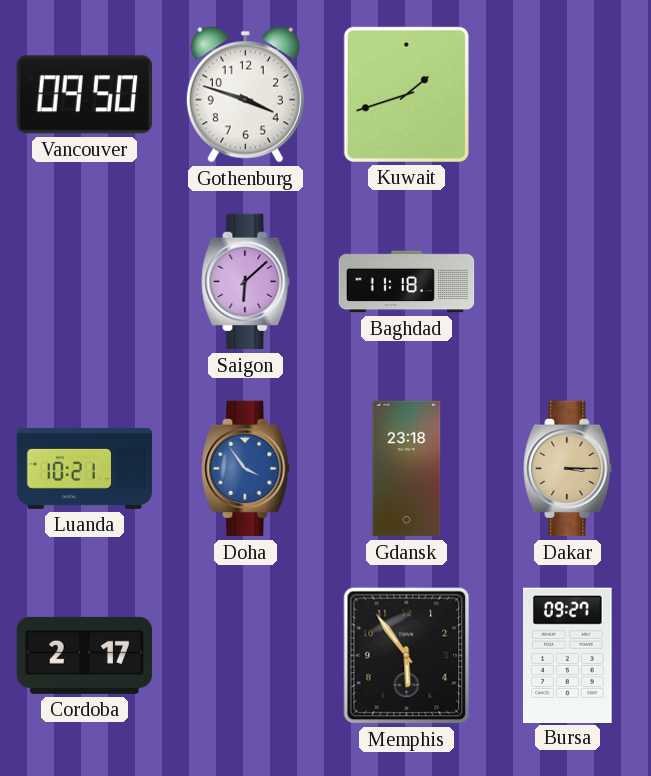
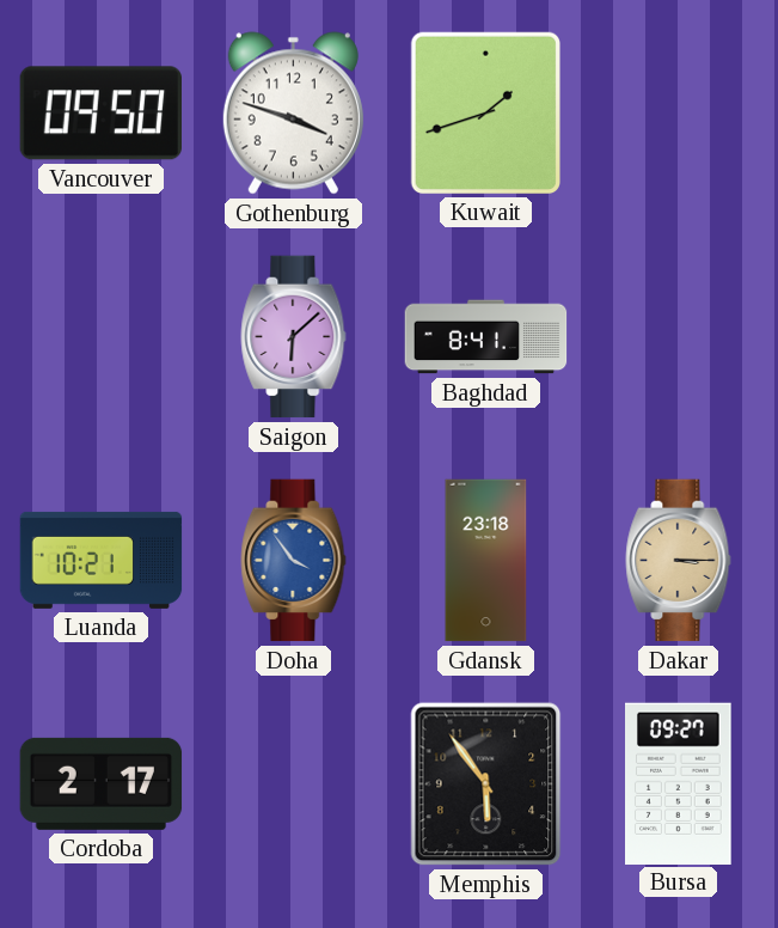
Baghdad: 11:18 -> 8:41 (486, 337)
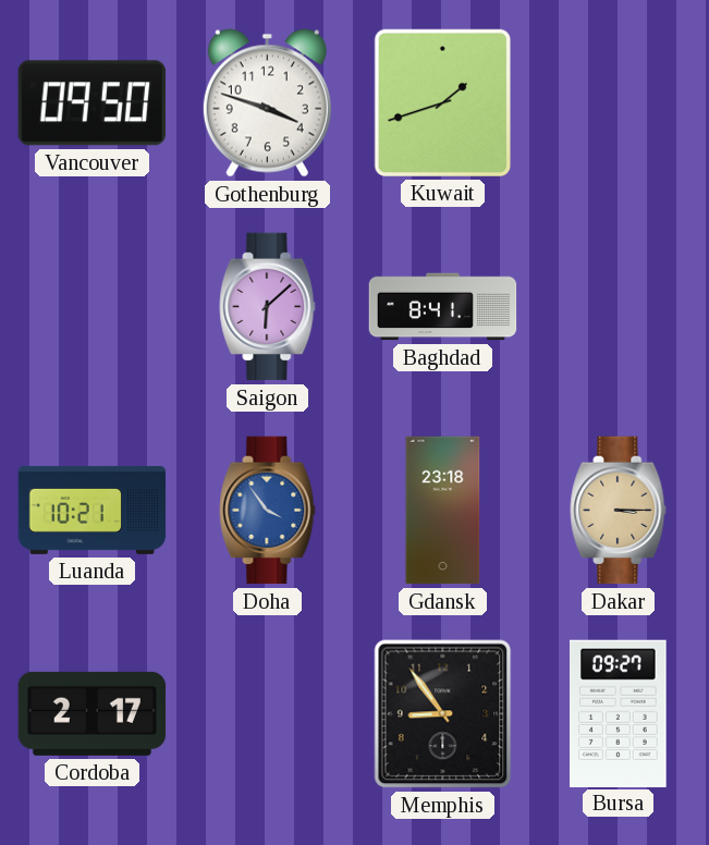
Memphis: 5:54 -> 8:54 (443, 714)
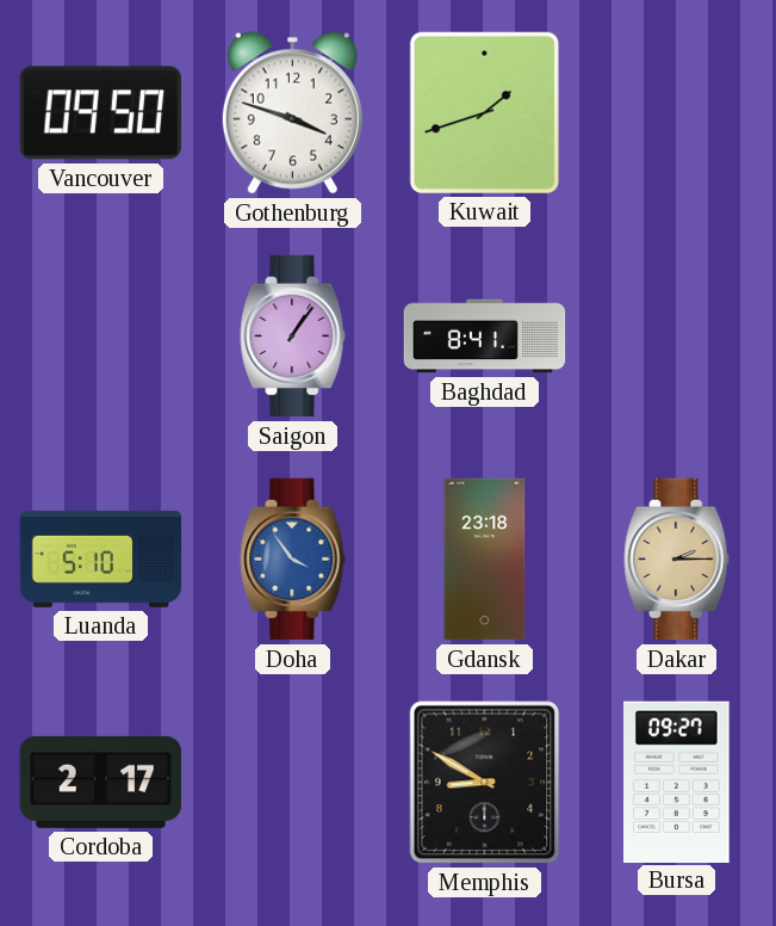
Saigon: 6:08 -> 1:06 (293, 337)
Luanda: 10:21 -> 5:10 (101, 558)
Dakar: 3:15 -> 2:15 (677, 560)
Memphis: 8:54 -> 8:50 (485, 783)
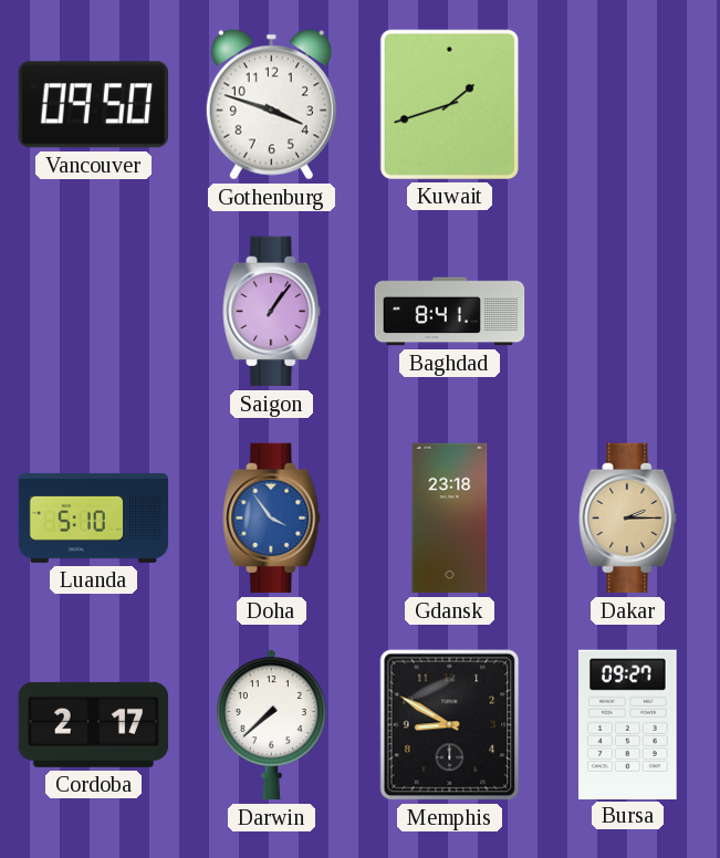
Darwin: none -> 7:38 (271, 725)
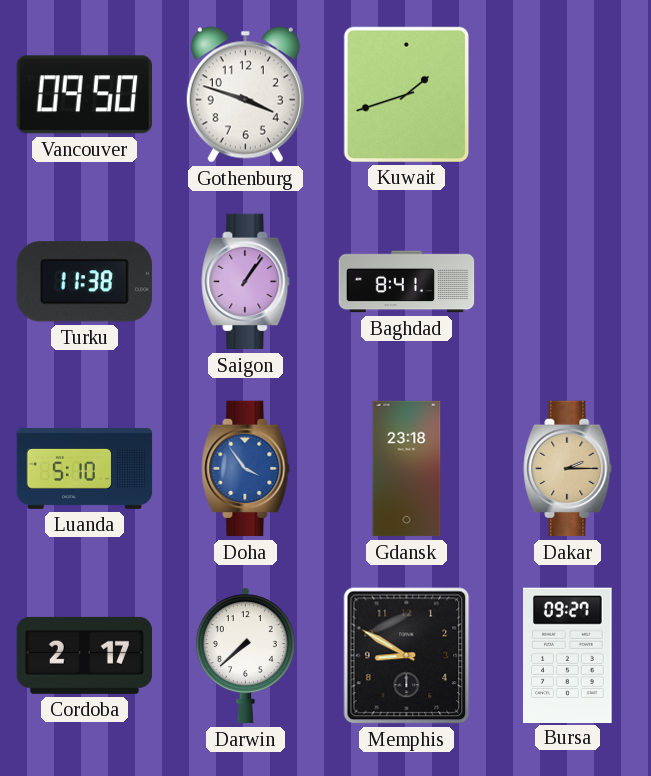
Turku: none -> 11:38 (84, 282)
